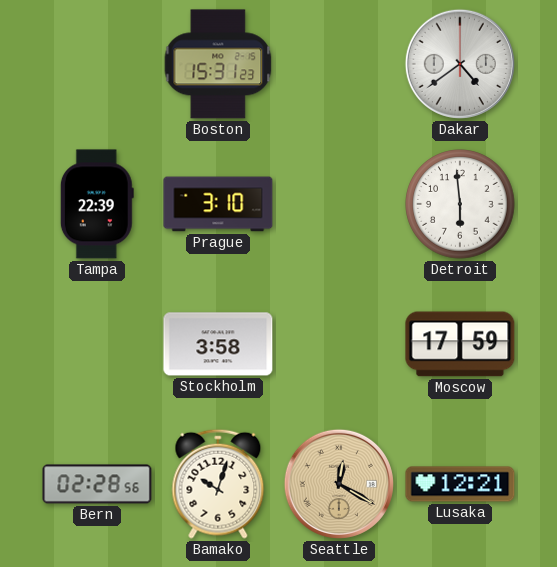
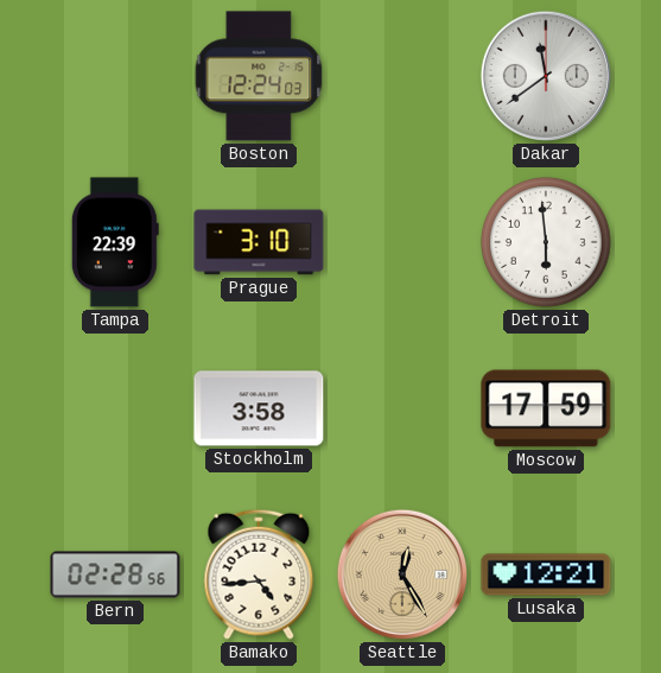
Boston: 15:31 -> 12:24 (259, 76)
Dakar: 4:39 -> 11:39 (546, 76)
Bamako: 10:03 -> 4:44 (259, 574)
Seattle: 12:20 -> 12:25 (402, 574)
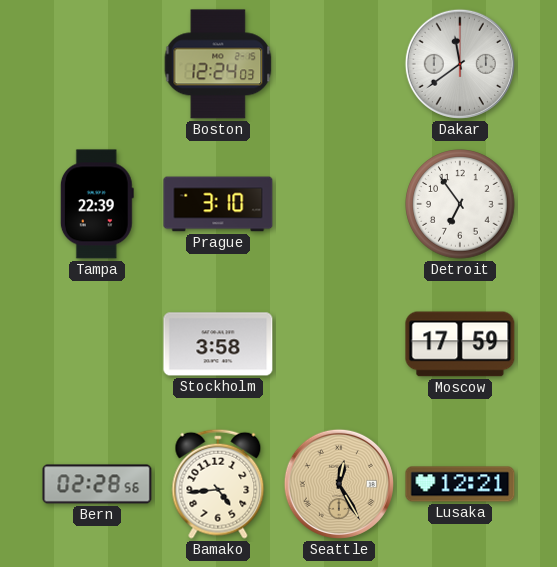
Detroit: 5:59 -> 6:54 (460, 204)
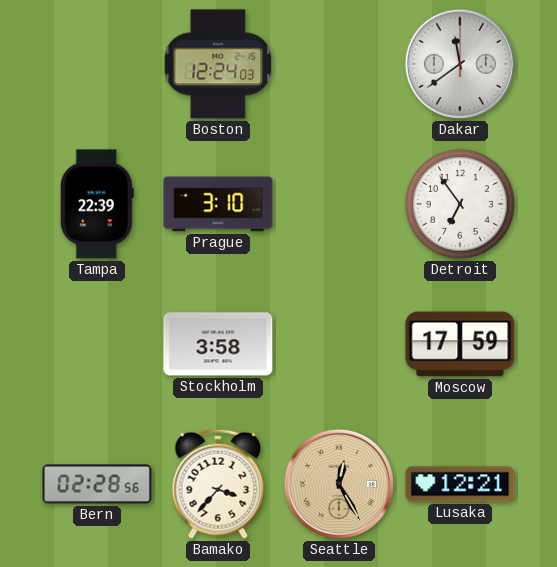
Bamako: 4:44 -> 3:37 (218, 484)
